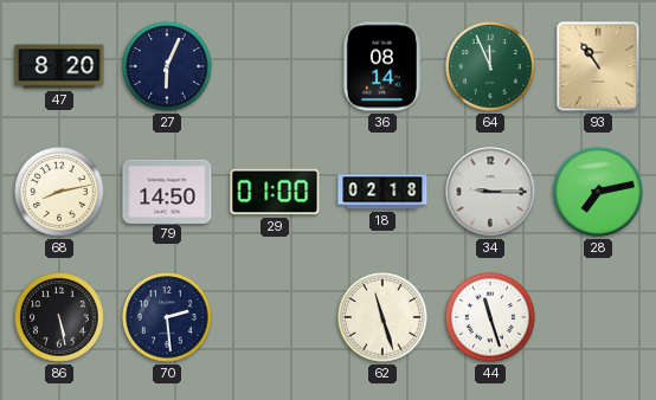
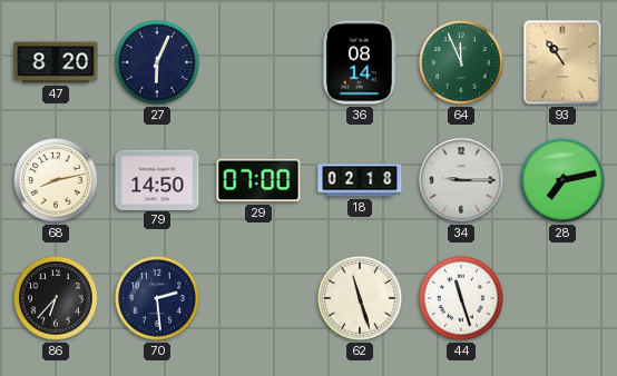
29: 01:00 -> 07:00 (258, 180)
86: 5:28 -> 6:37 (56, 298)
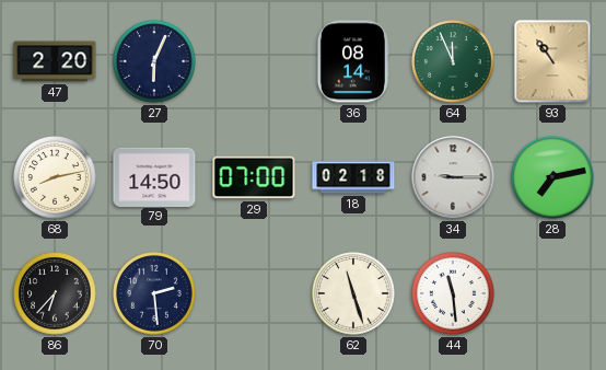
47: 8:20 -> 2:20 (55, 61)
44: 11:27 -> 11:29 (453, 293)
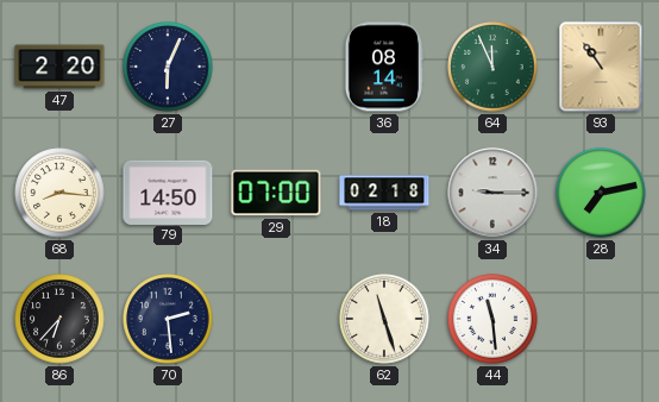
68: 8:13 -> 8:16 (59, 193)
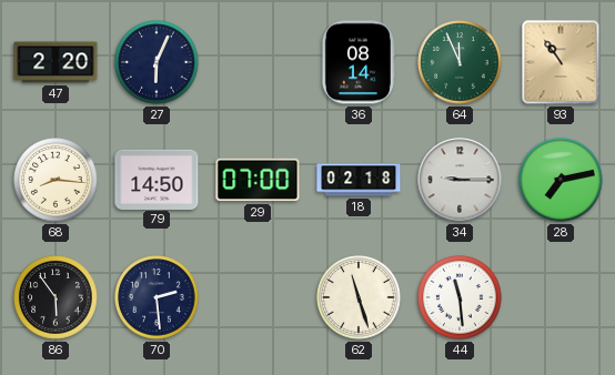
86: 6:37 -> 5:54 (56, 297)
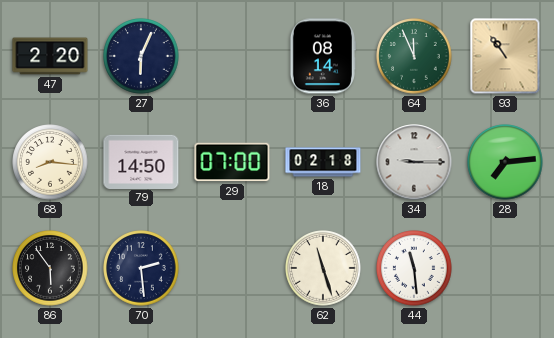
28: 7:13 -> 7:14 (505, 162)
